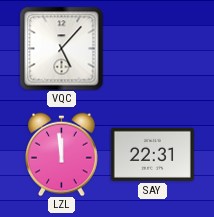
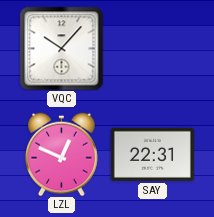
VQC: 5:07 -> 10:07 (61, 48)
LZL: 11:59 -> 12:49 (62, 154)
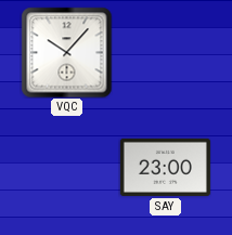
LZL: 12:49 -> none (62, 154)
SAY: 22:31 -> 23:00 (165, 167)
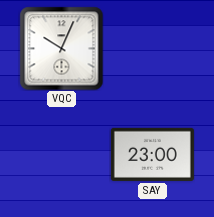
VQC: 10:07 -> 10:04 (61, 48)
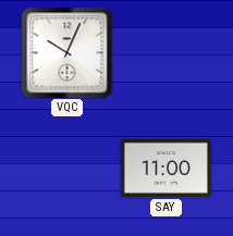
SAY: 23:00 -> 11:00 (165, 167)
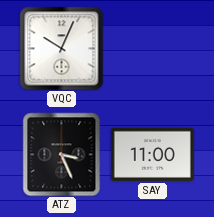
ATZ: none -> 3:26 (62, 154)
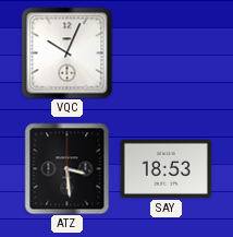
ATZ: 3:26 -> 3:29 (68, 168)
SAY: 11:00 -> 18:53 (165, 168)
